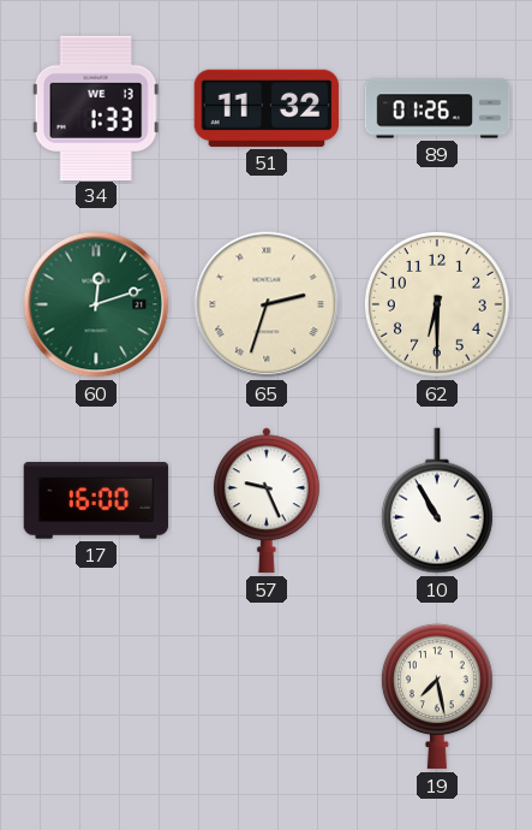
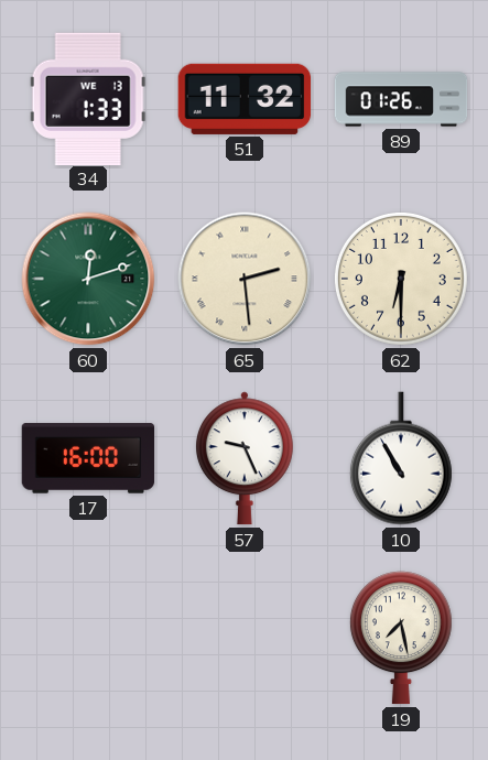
65: 2:33 -> 2:29 (245, 279)
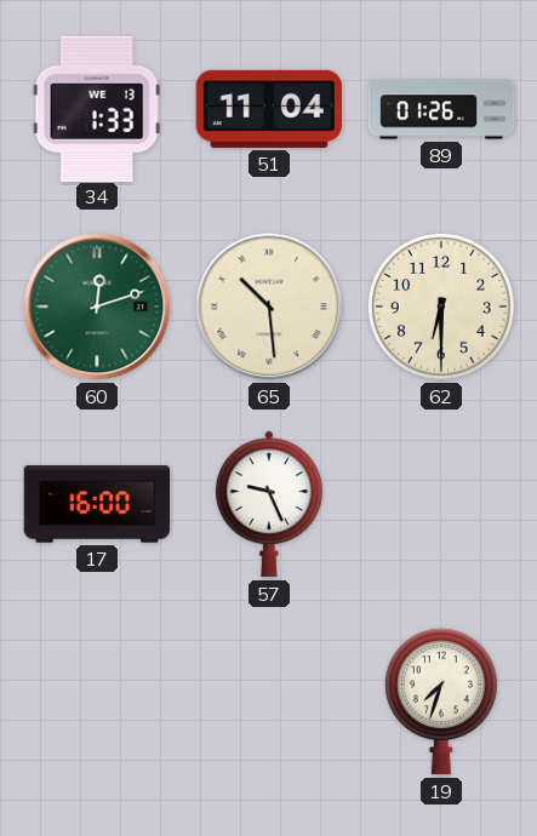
51: 11:32 -> 11:04 (269, 109)
65: 2:29 -> 10:29 (269, 307)
10: 10:55 -> none (401, 458)
19: 7:28 -> 7:33 (441, 702)
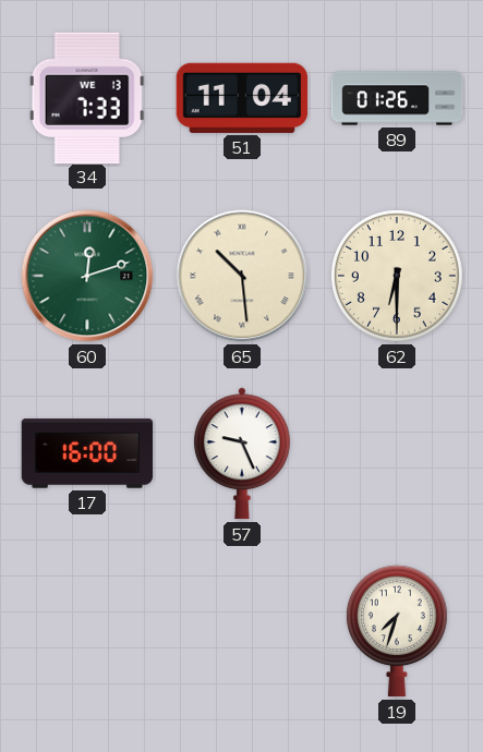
34: 1:33 -> 7:33 (87, 97)
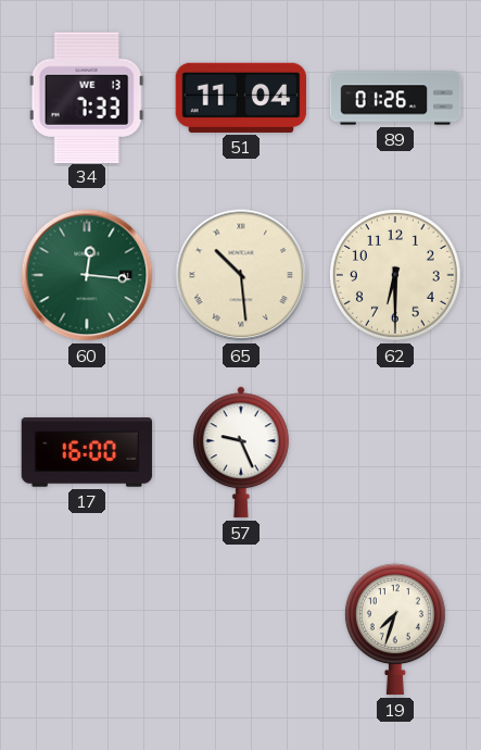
60: 12:12 -> 12:16 (87, 275)
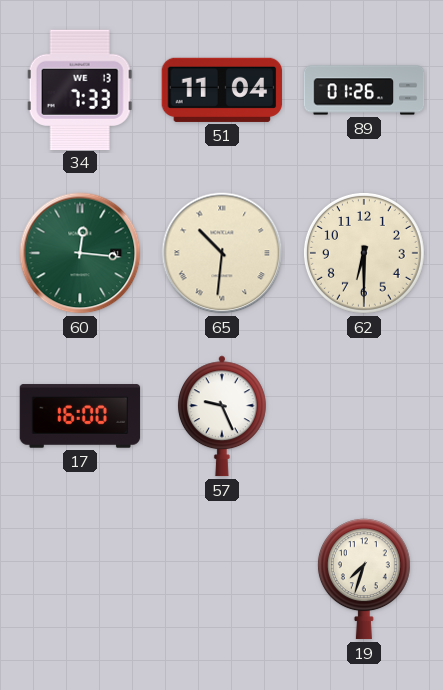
65: 10:29 -> 10:31 (222, 253)
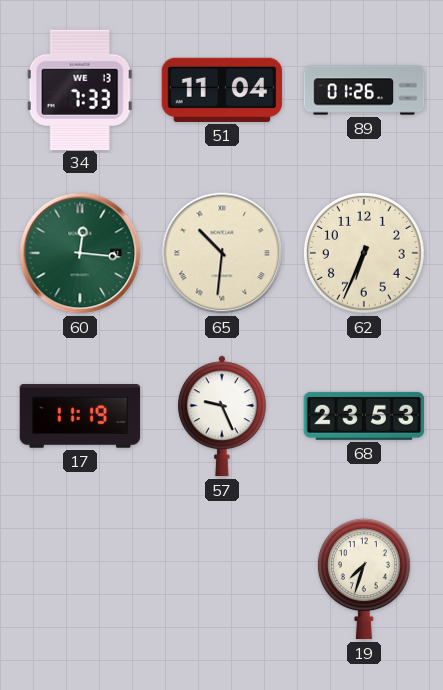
62: 6:30 -> 6:34 (364, 253)
17: 16:00 -> 11:19 (80, 416)
68: none -> 23:53 (364, 416)
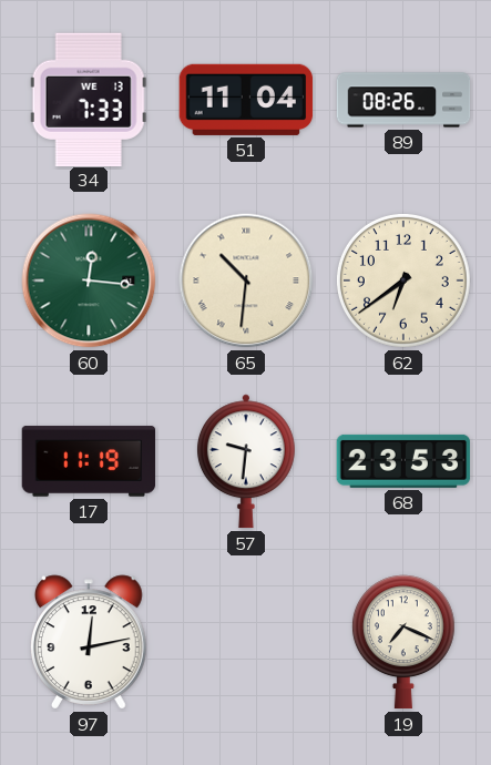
89: 01:26 -> 08:26 (403, 100)
62: 6:34 -> 6:39 (403, 280)
57: 9:26 -> 9:31 (246, 461)
97: none -> 12:13 (90, 642)
19: 7:33 -> 7:19 (403, 642)
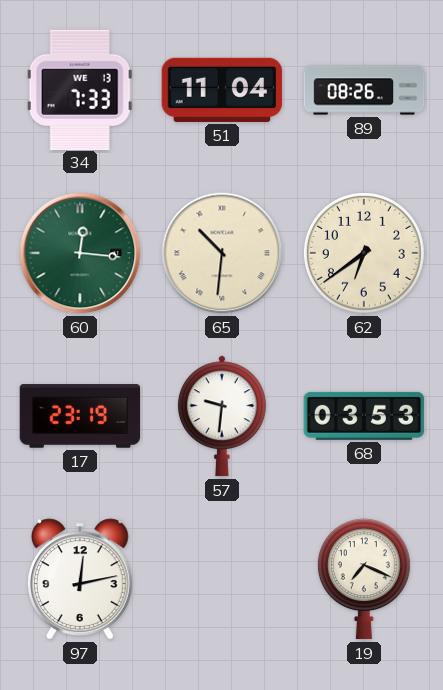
17: 11:19 -> 23:19 (80, 416)
68: 23:53 -> 03:53 (364, 416)
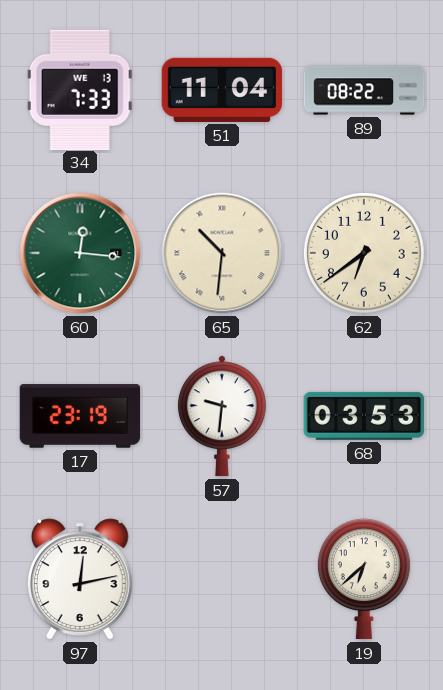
89: 08:26 -> 08:22 (364, 90)
19: 7:19 -> 6:38 (364, 579)
